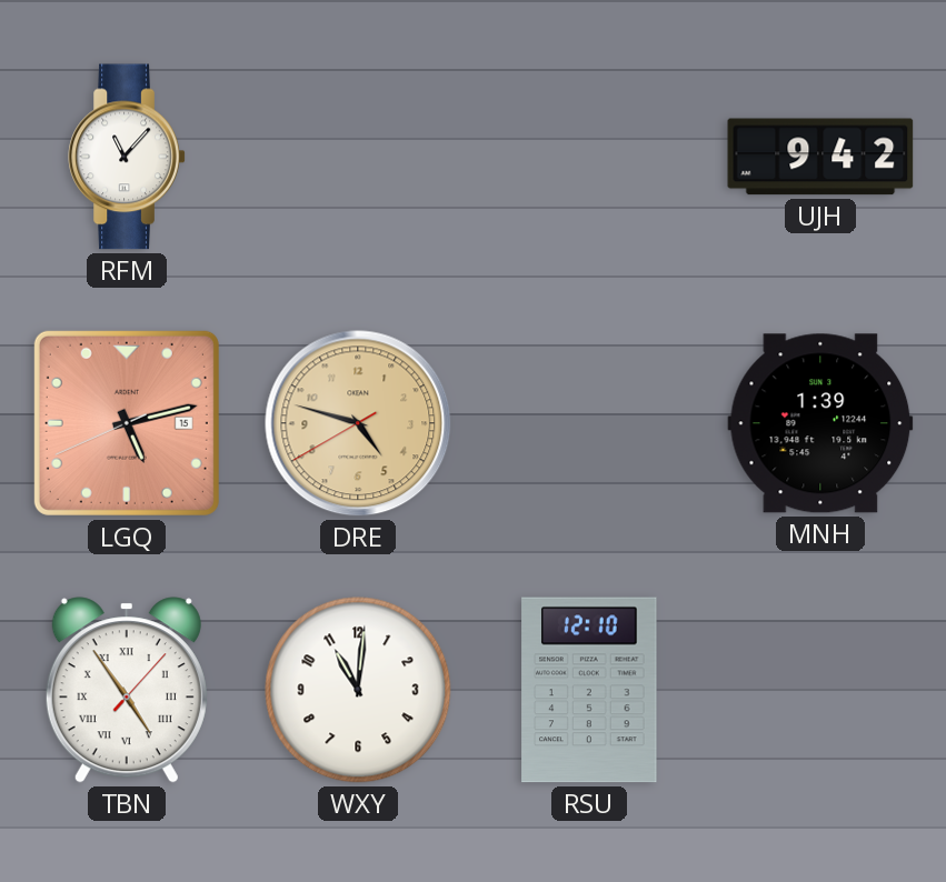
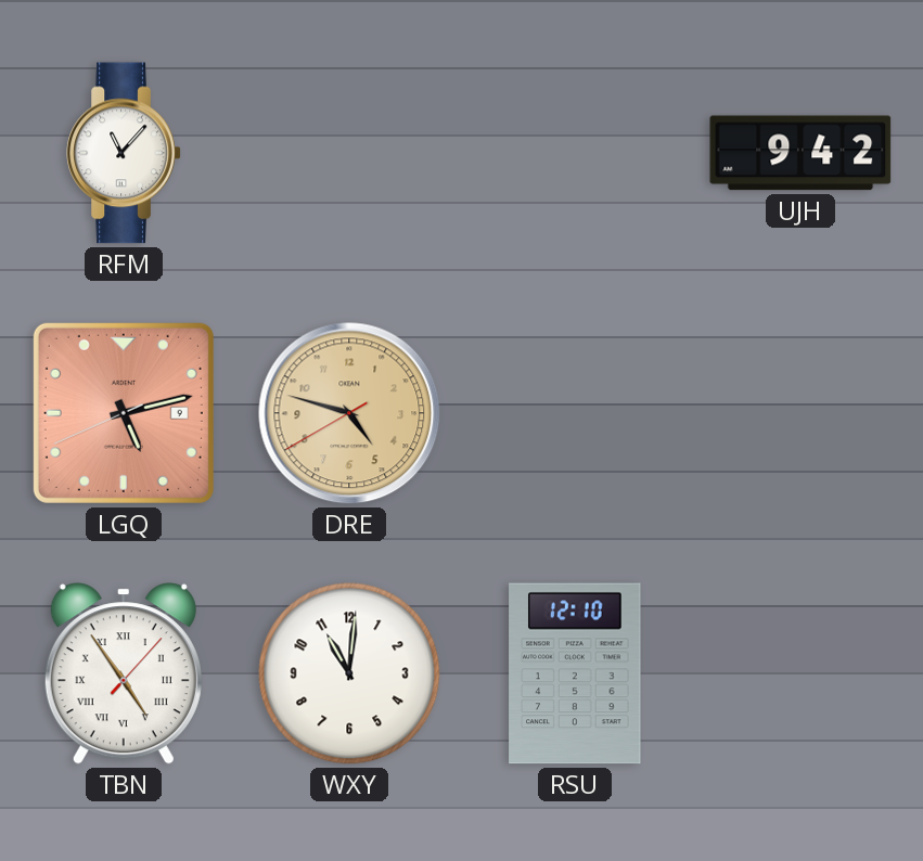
LGQ date: 15 -> 9 (124, 413)
MNH: 1:39 -> none (820, 423)
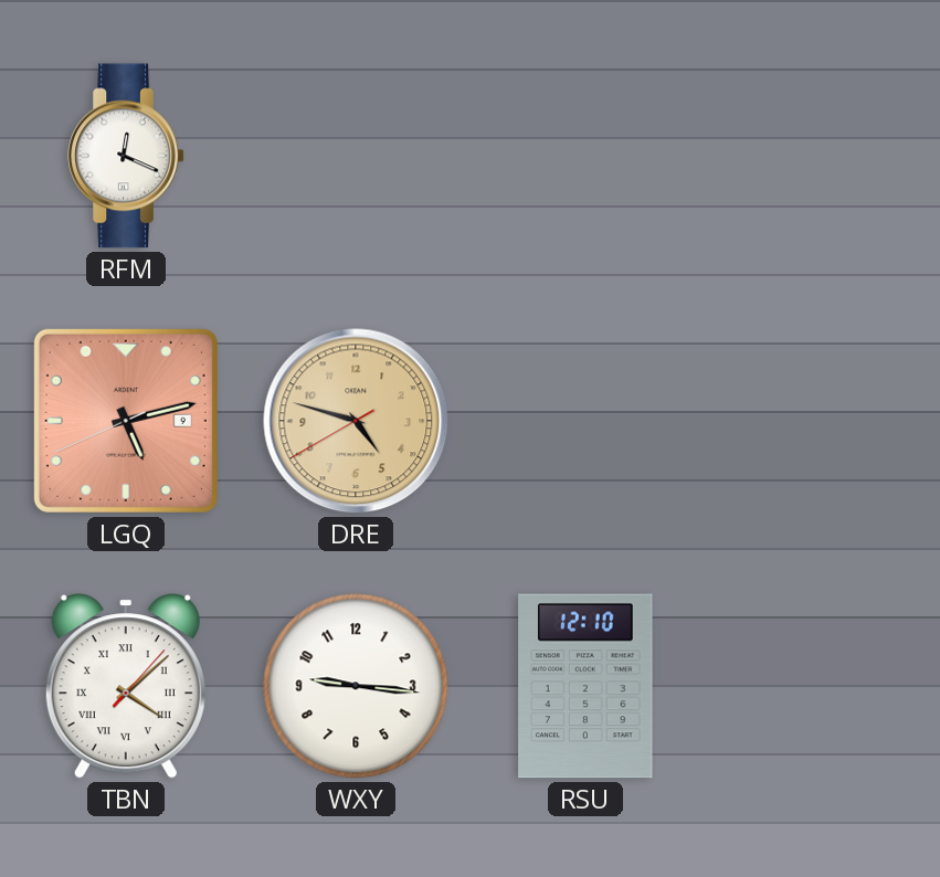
RFM: 11:07 -> 12:19 (126, 156)
UJH: 9:42 -> none (800, 153)
TBN: 4:54 -> 4:08 (126, 686)
WXY: 11:01 -> 9:16 (356, 686)
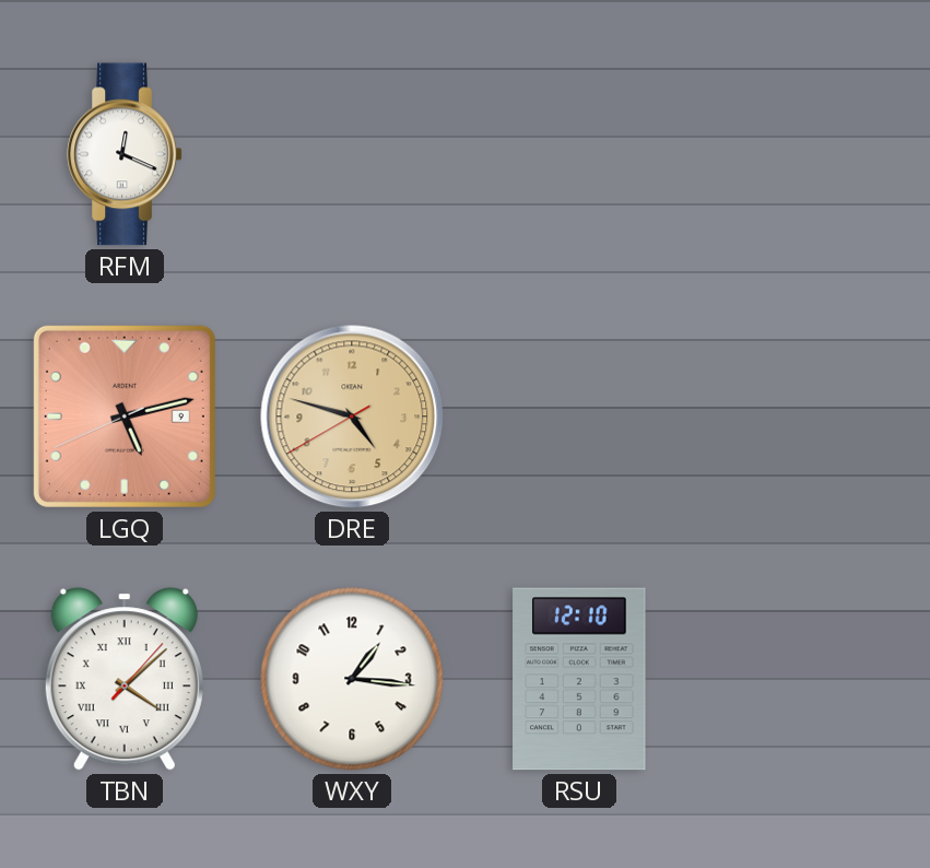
WXY: 9:16 -> 1:16 (352, 679)
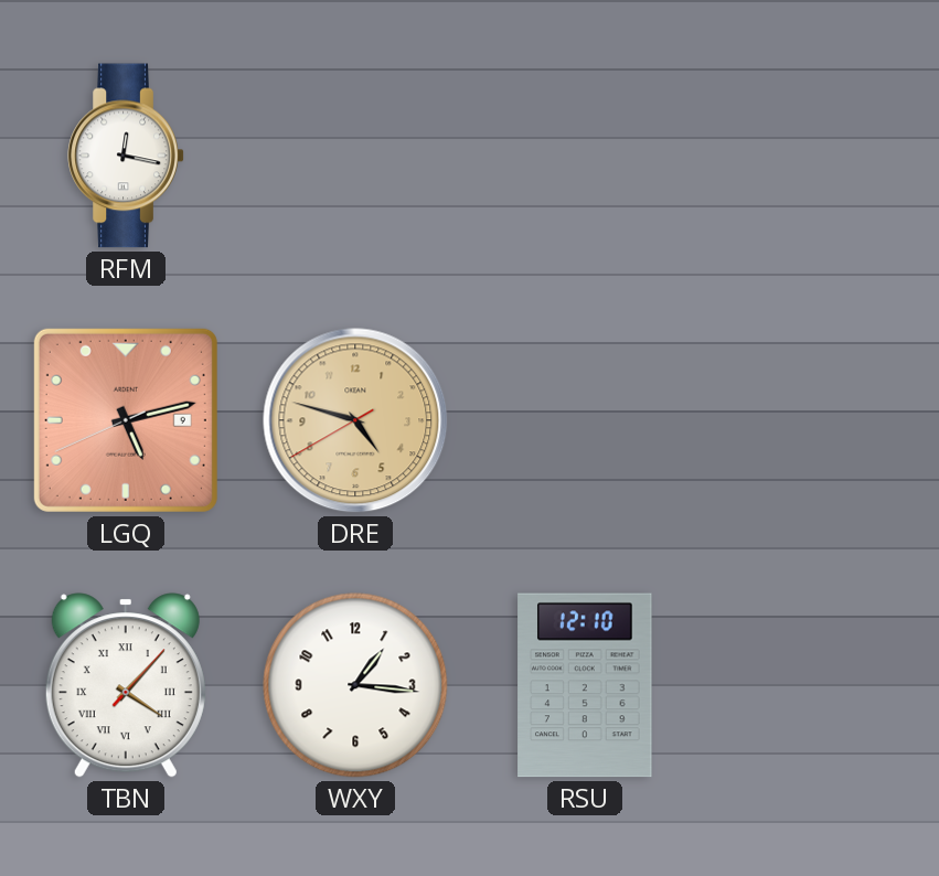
RFM: 12:19 -> 12:17 (126, 156)
TBN: 4:08 -> 4:07 (126, 685)
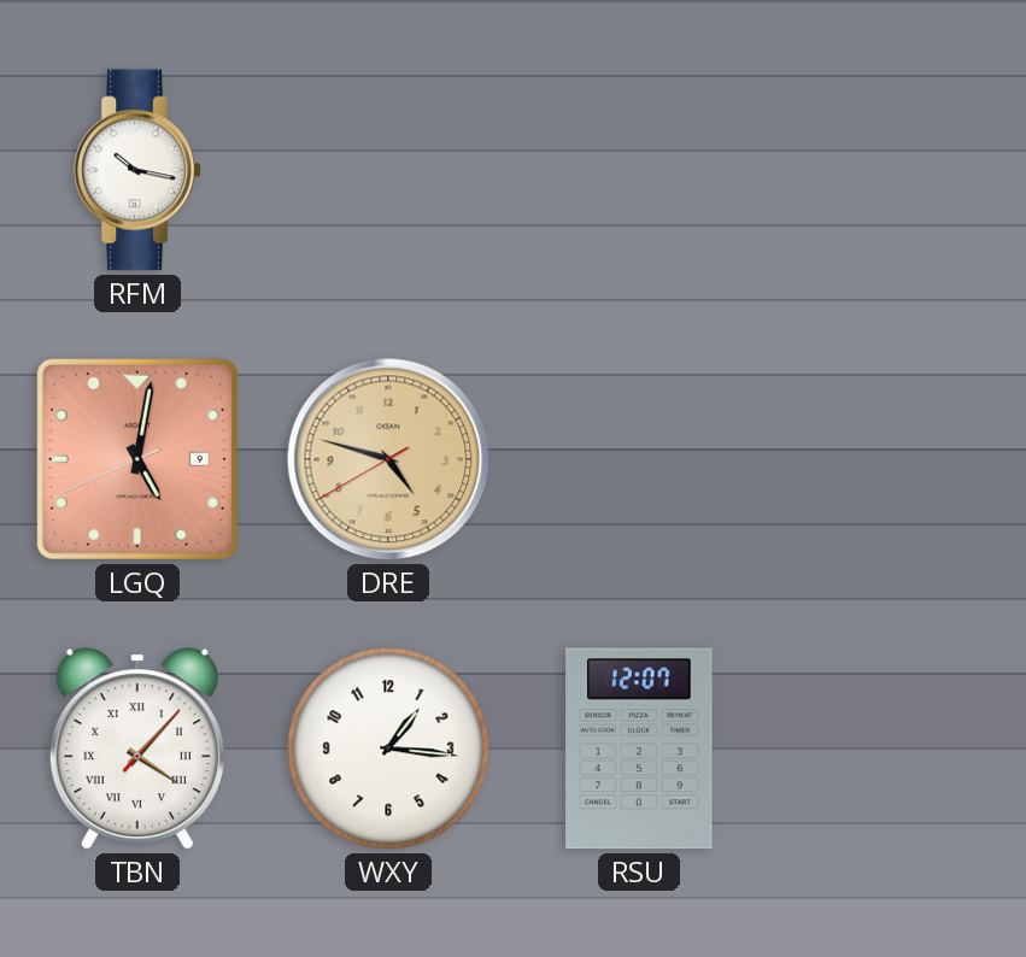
RFM: 12:17 -> 10:17 (137, 170)
LGQ: 5:12 -> 5:01 (137, 459)
RSU: 12:10 -> 12:07 (639, 748)
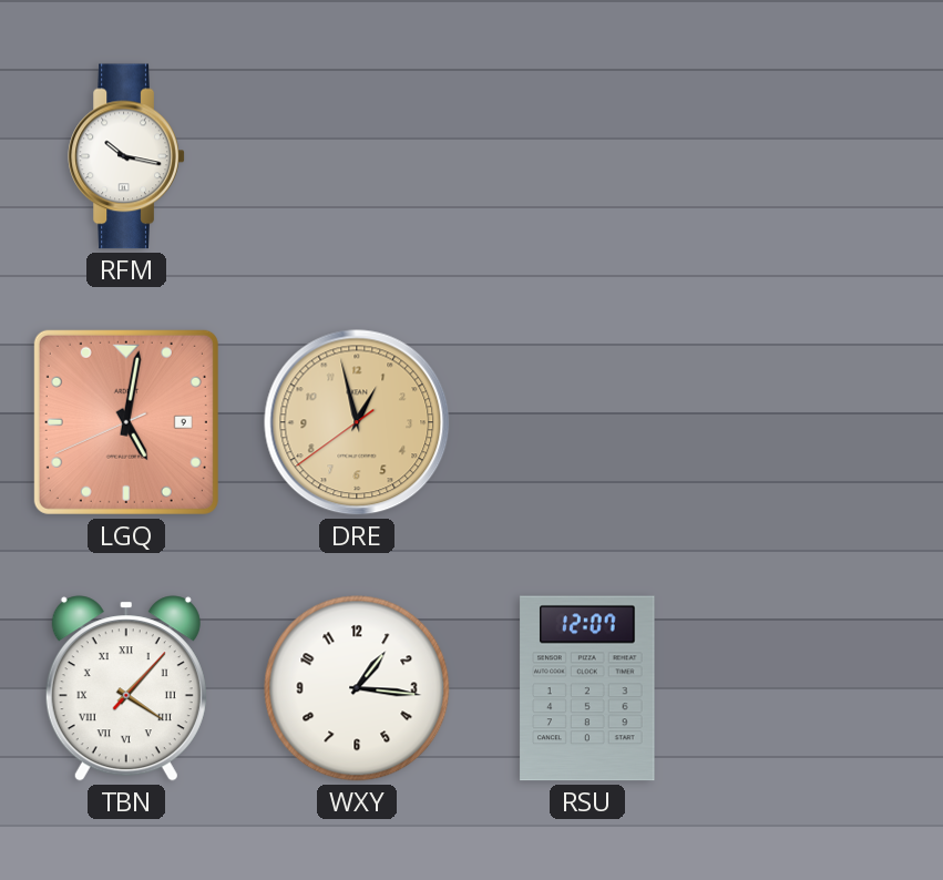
DRE: 4:47 -> 12:57 (357, 422)
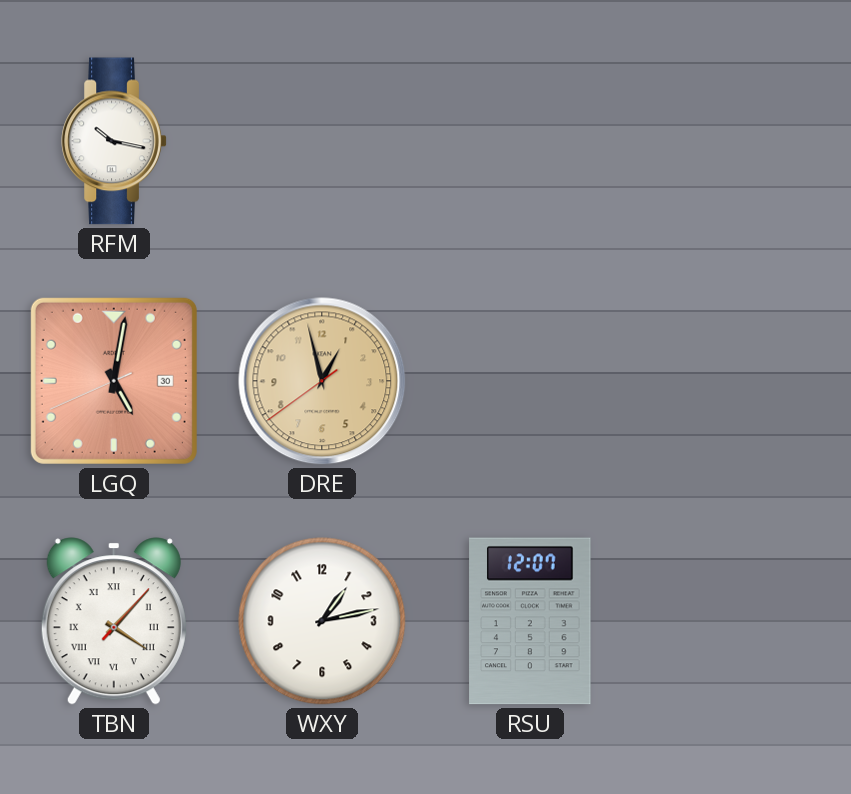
LGQ date: 9 -> 30 (114, 381)
WXY: 1:16 -> 1:13 (322, 621)
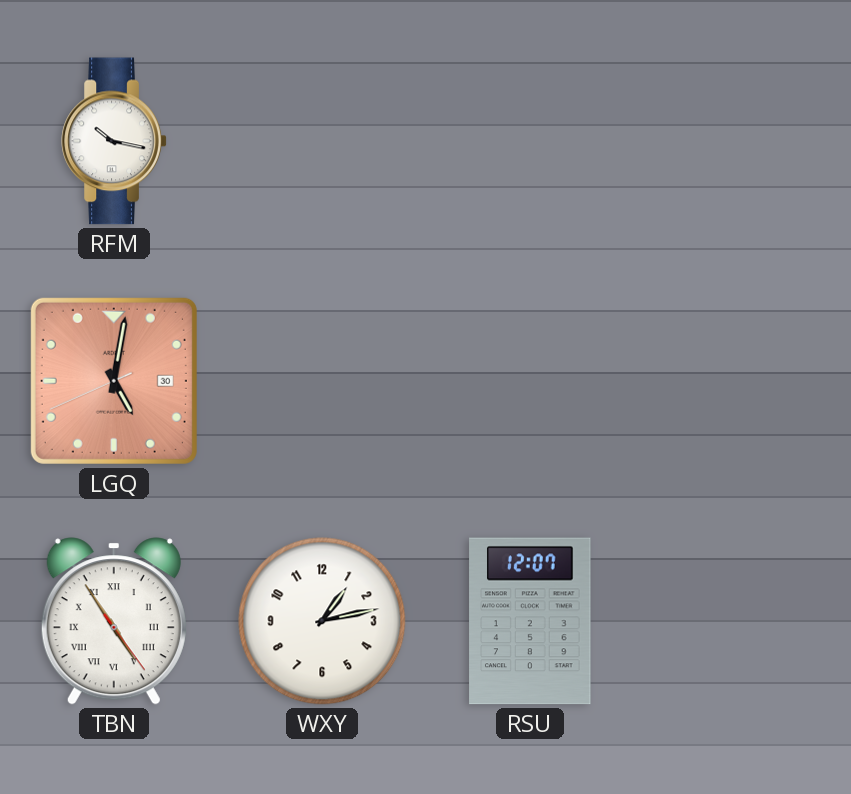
DRE: 12:57 -> none (322, 381)
TBN: 4:07 -> 4:54 (114, 621)
